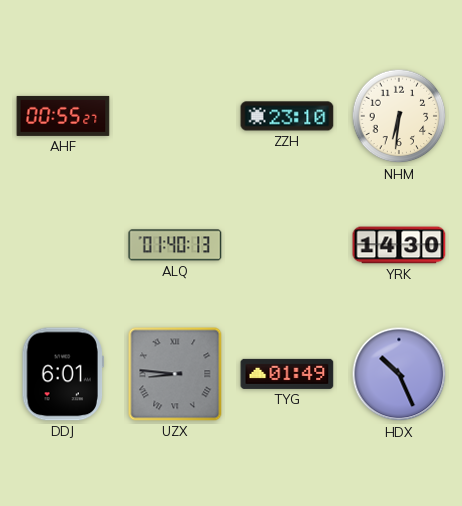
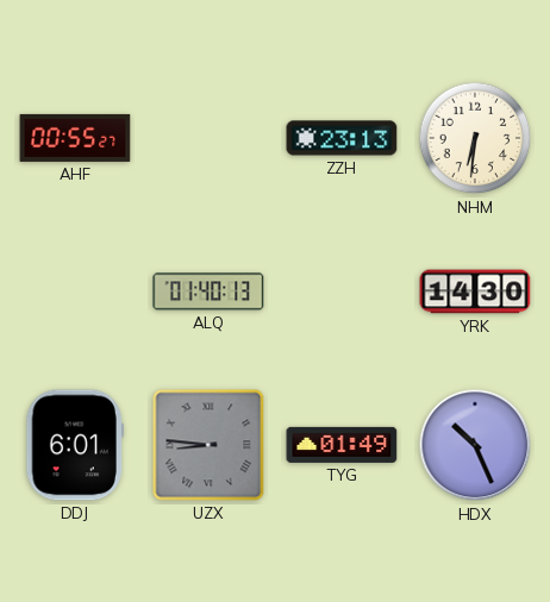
ZZH: 23:10 -> 23:13 (342, 138)
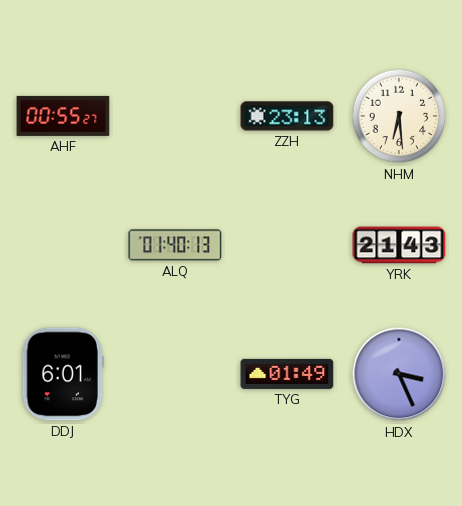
NHM: 6:31 -> 6:29 (399, 116)
YRK: 14:30 -> 21:43 (399, 245)
UZX: 8:46 -> none (208, 445)
HDX: 10:26 -> 3:26 (399, 374)
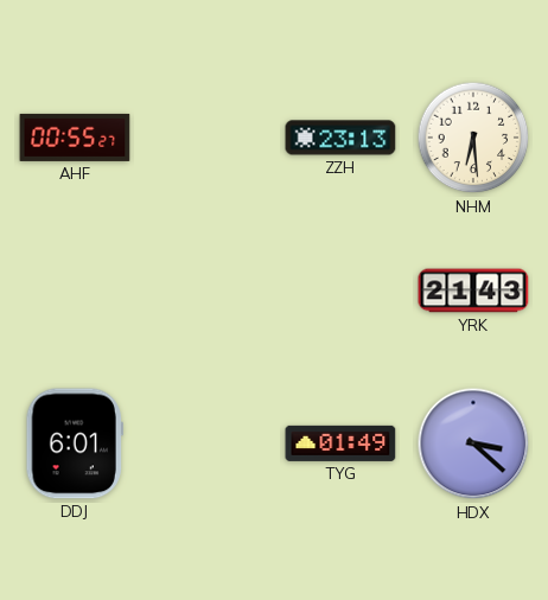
ALQ: 01:40 -> none (175, 245)
HDX: 3:26 -> 3:22 (473, 443)
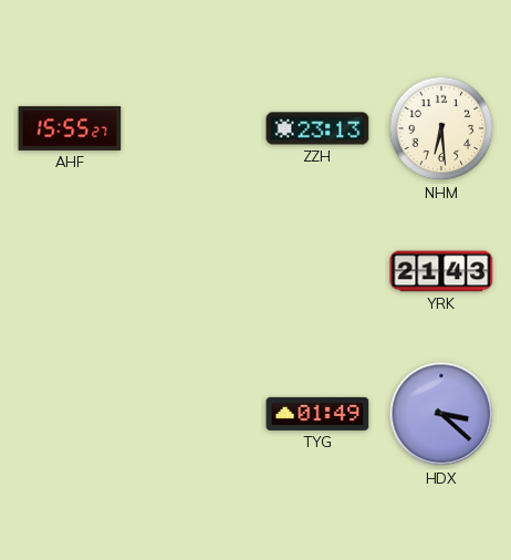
AHF: 00:55 -> 15:55 (70, 128)
DDJ: 6:01 -> none (75, 443)
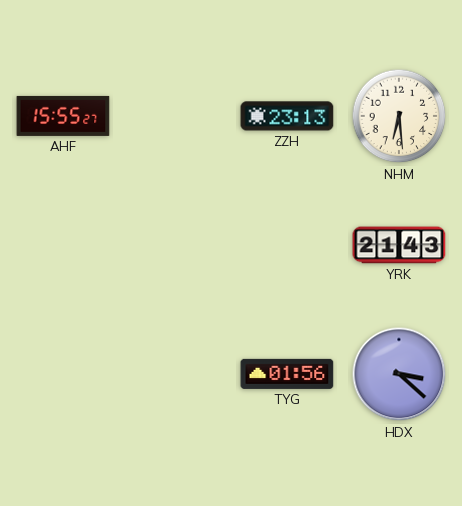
TYG: 01:49 -> 01:56 (287, 374)
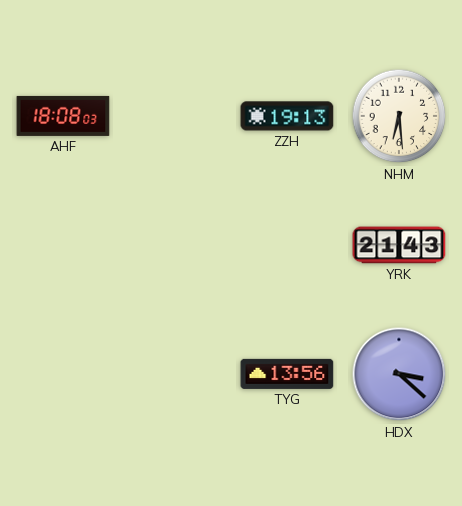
AHF: 15:55 -> 18:08 (63, 116)
ZZH: 23:13 -> 19:13 (287, 116)
TYG: 01:56 -> 13:56 (287, 374)
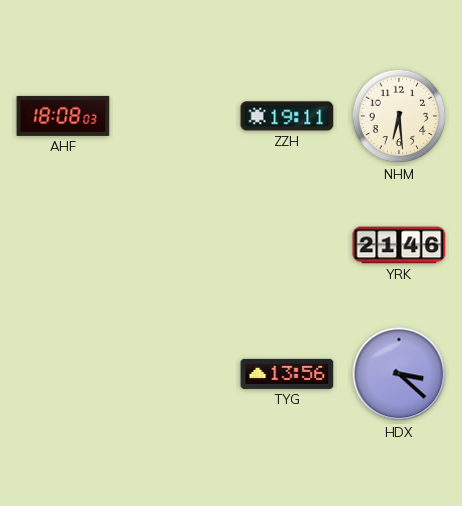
ZZH: 19:13 -> 19:11 (287, 116)
YRK: 21:43 -> 21:46 (399, 245)
